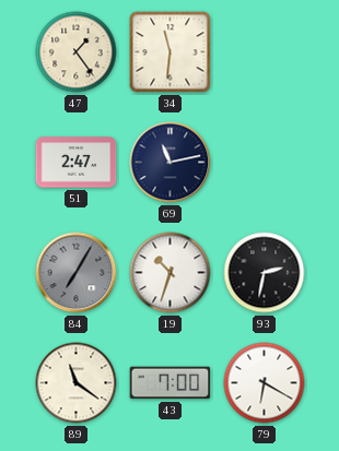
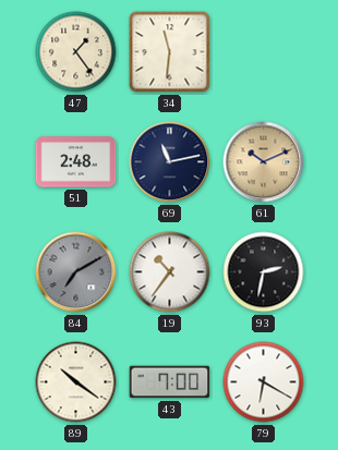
51: 2:47 -> 2:48 (76, 162)
61: none -> 10:11 (264, 162)
84: 7:05 -> 7:10 (76, 272)
19: 10:33 -> 10:36 (170, 272)
89: 11:21 -> 10:21 (76, 382)
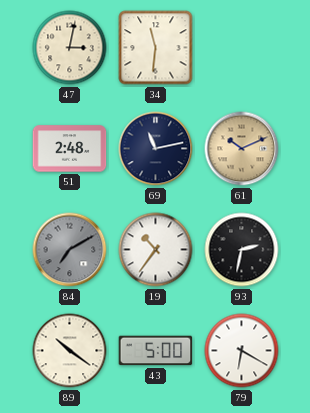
47: 1:24 -> 3:02 (70, 48)
43: 7:00 -> 5:00 (156, 351)
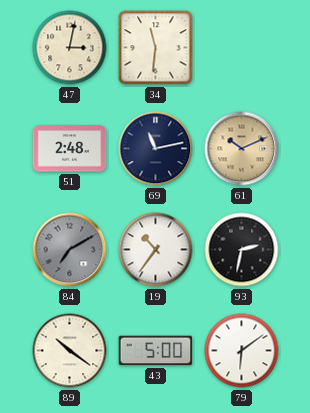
79: 6:20 -> 6:09 (242, 351)
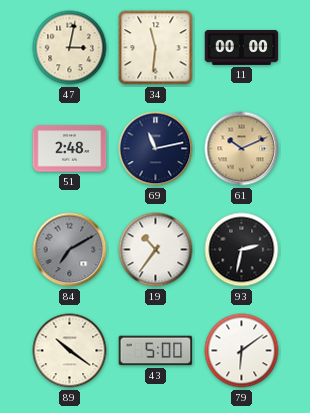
11: none -> 00:00 (242, 47)
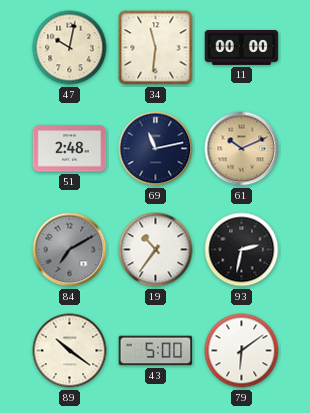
47: 3:02 -> 10:02 (70, 48)
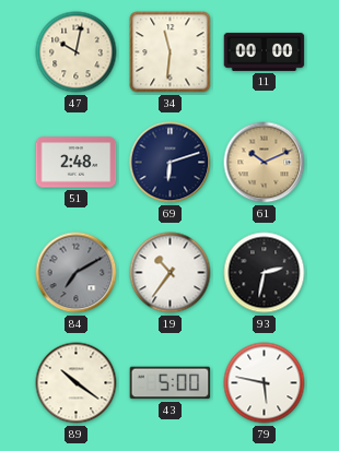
69: 11:13 -> 6:12 (171, 163)
79: 6:09 -> 5:47 (265, 383)
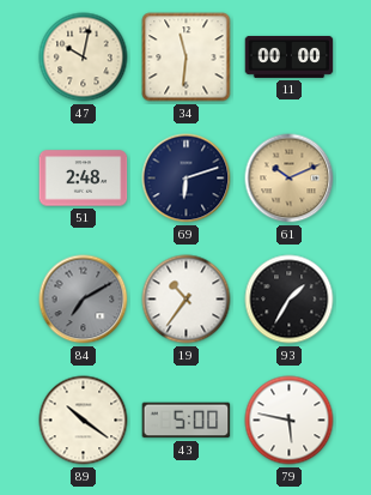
93: 2:32 -> 1:35 (290, 300)
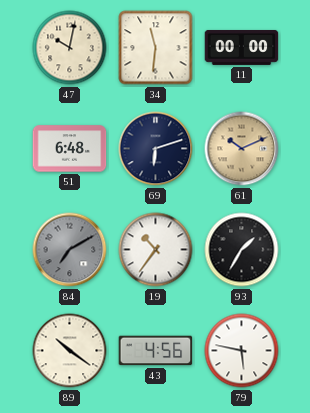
51: 2:48 -> 6:48 (70, 149)
43: 5:00 -> 4:56 (156, 351)
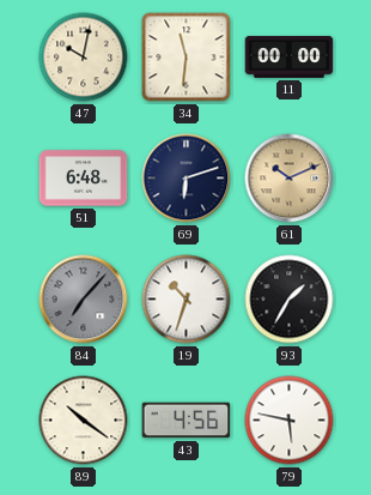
84: 7:10 -> 7:07 (84, 300)
19: 10:36 -> 10:33 (187, 300)
